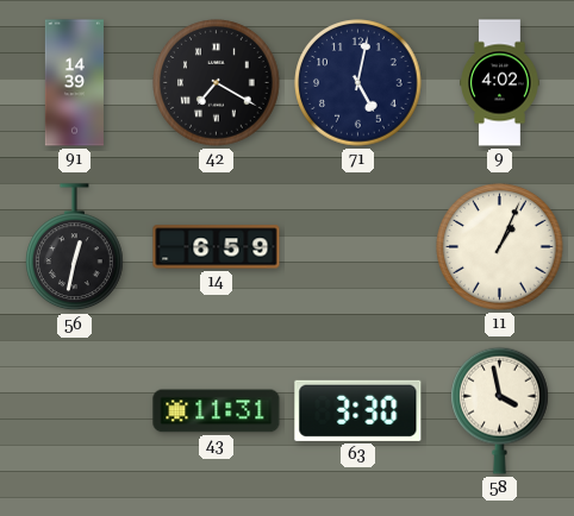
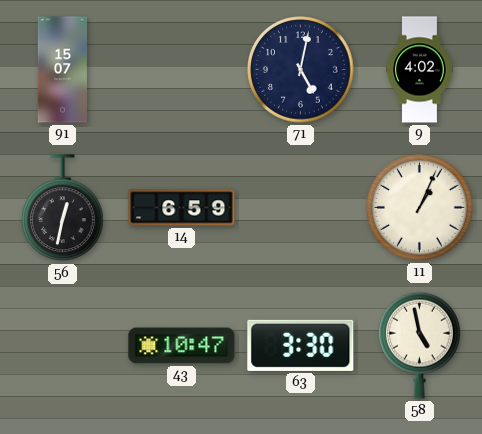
91: 14:39 -> 15:07 (62, 70)
42: 7:20 -> none (217, 83)
43: 11:31 -> 10:47 (182, 346)
58: 3:58 -> 4:58 (420, 345)
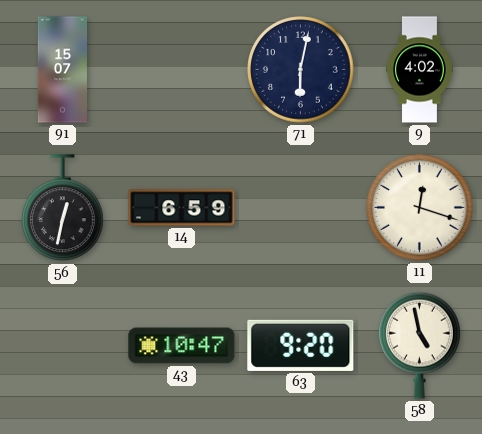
71: 5:02 -> 6:02 (301, 70)
11: 1:04 -> 12:18 (420, 208)
63: 3:30 -> 9:20 (301, 345)
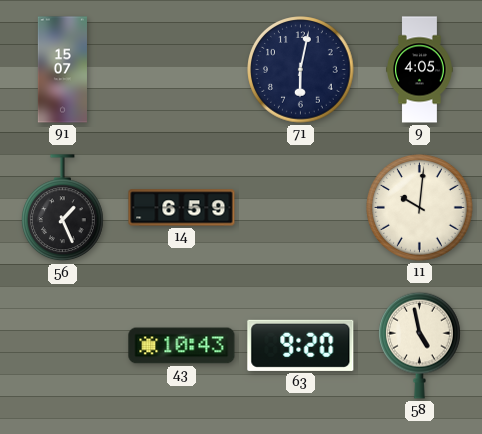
9: 4:02 -> 4:05 (420, 70)
56: 12:32 -> 1:26 (63, 208)
11: 12:18 -> 10:01 (420, 208)
43: 10:47 -> 10:43 (182, 346)
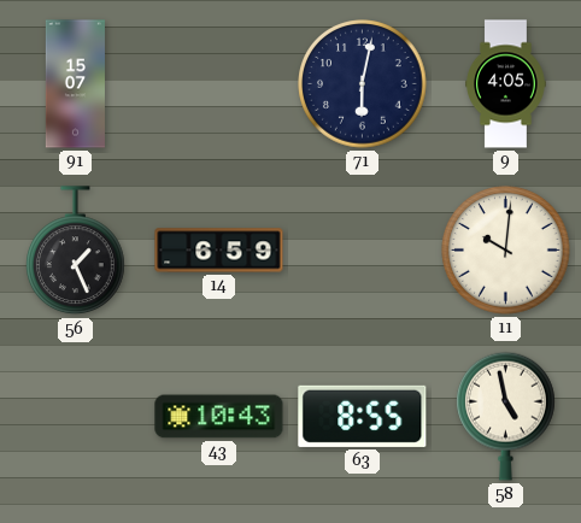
63: 9:20 -> 8:55 (363, 416)
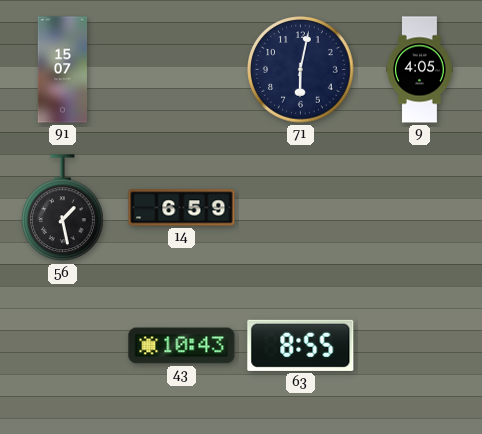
56: 1:26 -> 1:28 (63, 208)
11: 10:01 -> none (506, 251)
58: 4:58 -> none (506, 416)
